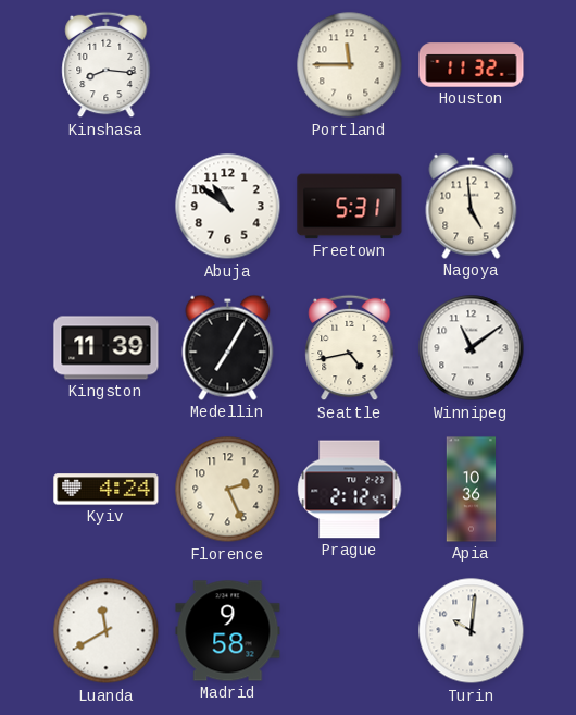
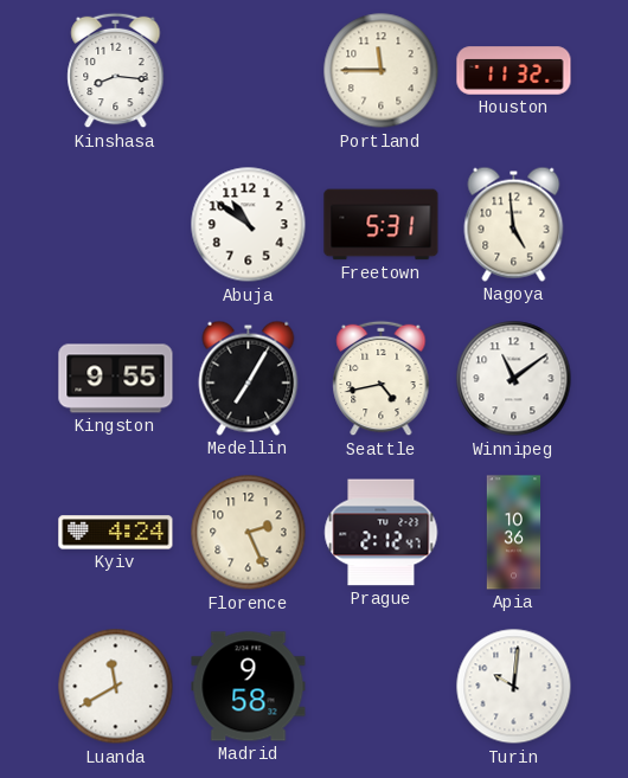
Kingston: 11:39 -> 9:55 (116, 379)
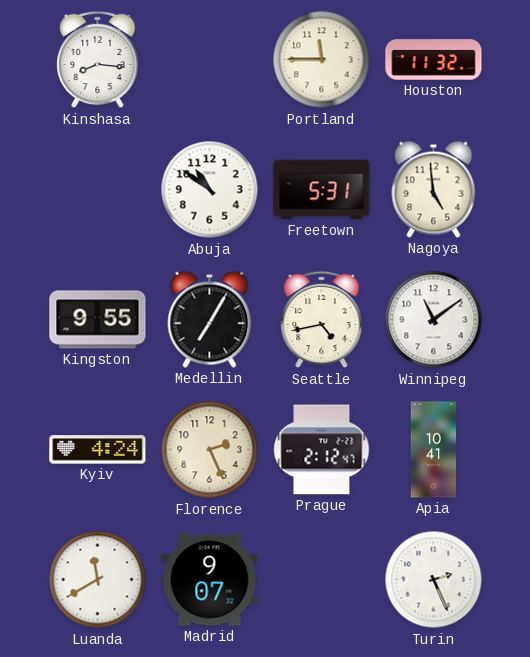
Apia: 10:36 -> 10:41 (434, 450)
Madrid: 9:58 -> 9:07 (210, 580)
Turin: 10:01 -> 2:26 (434, 580)
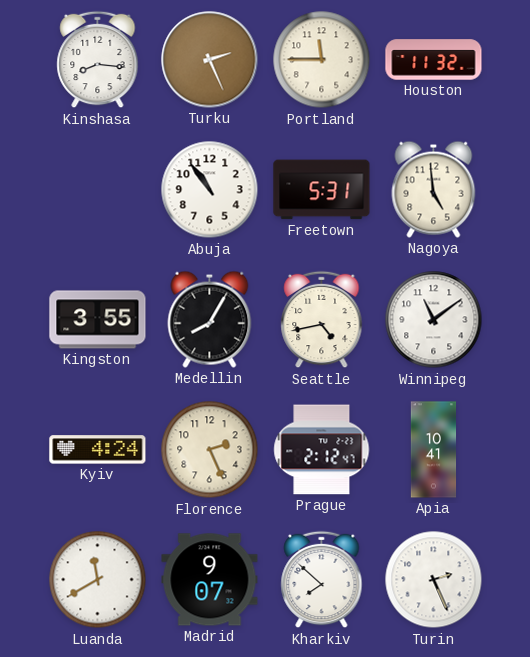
Turku: none -> 2:26 (210, 60)
Abuja: 10:51 -> 10:54 (210, 190)
Kingston: 9:55 -> 3:55 (98, 320)
Medellin: 7:05 -> 8:05 (210, 319)
Kharkiv: none -> 7:52 (322, 580)
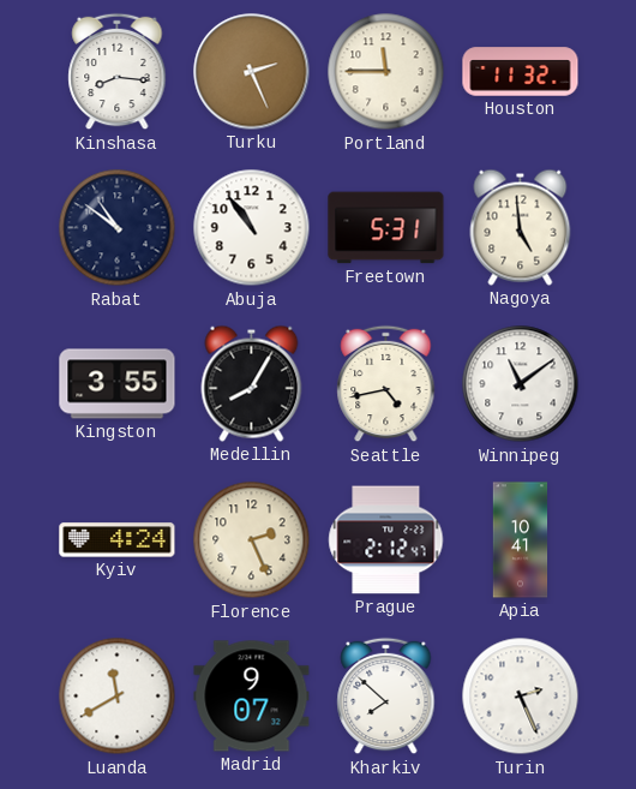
Rabat: none -> 10:51 (118, 228)
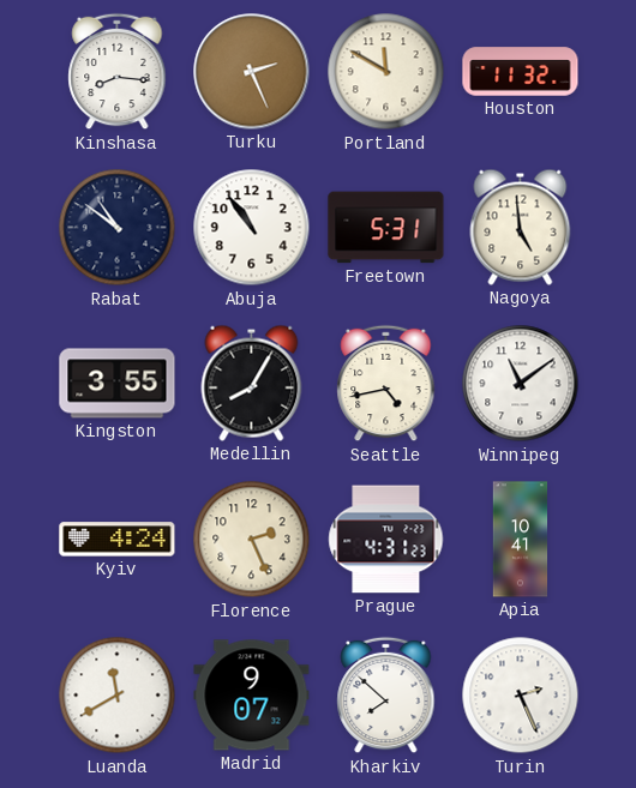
Portland: 11:45 -> 11:50 (386, 72)
Prague: 2:12 -> 4:31 (386, 540)
